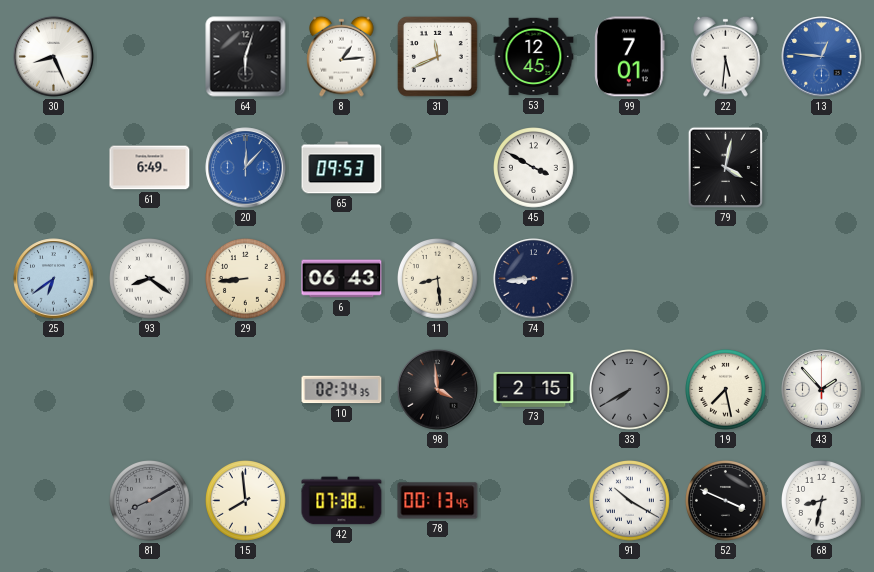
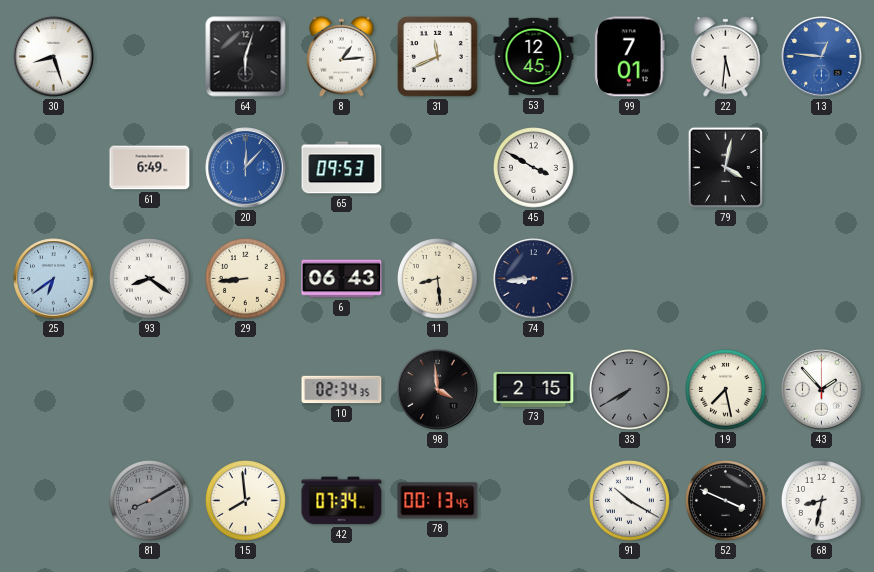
30: 8:26 -> 8:27 (54, 57)
42: 07:38 -> 07:34 (342, 501)
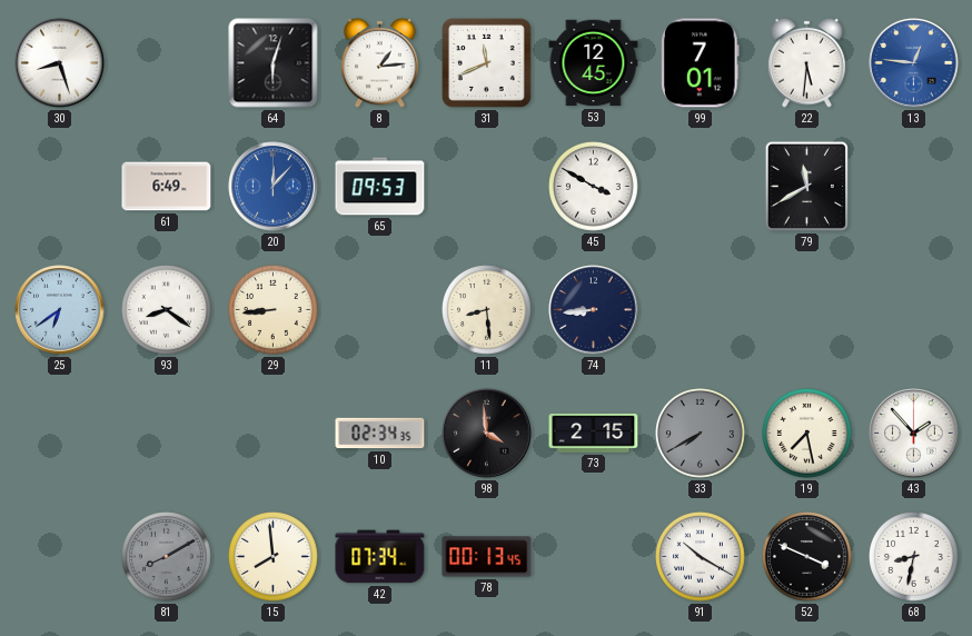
79: 4:02 -> 11:40 (806, 186)
6: 06:43 -> none (342, 279)
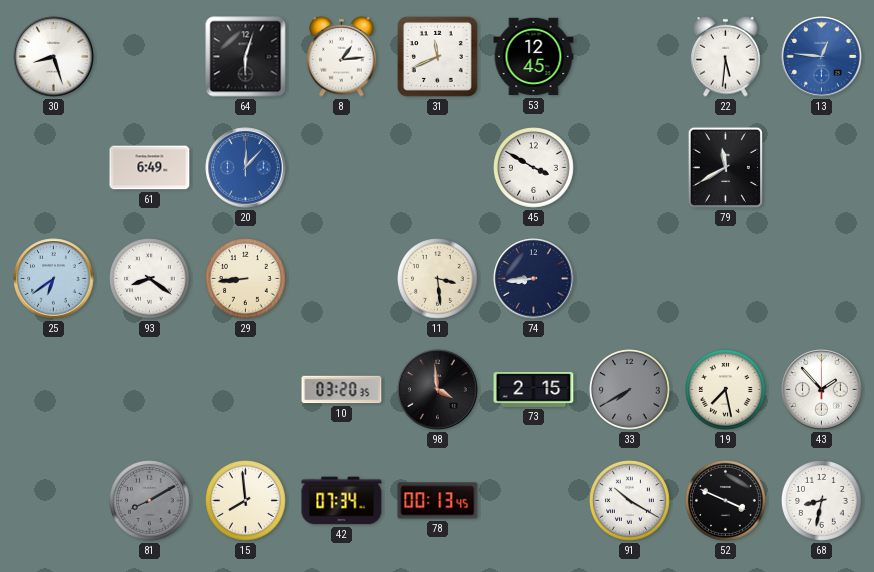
99: 7:01 -> none (701, 63)
65: 09:53 -> none (380, 187)
11: 8:29 -> 3:29 (438, 279)
10: 02:34 -> 03:20 (342, 390)
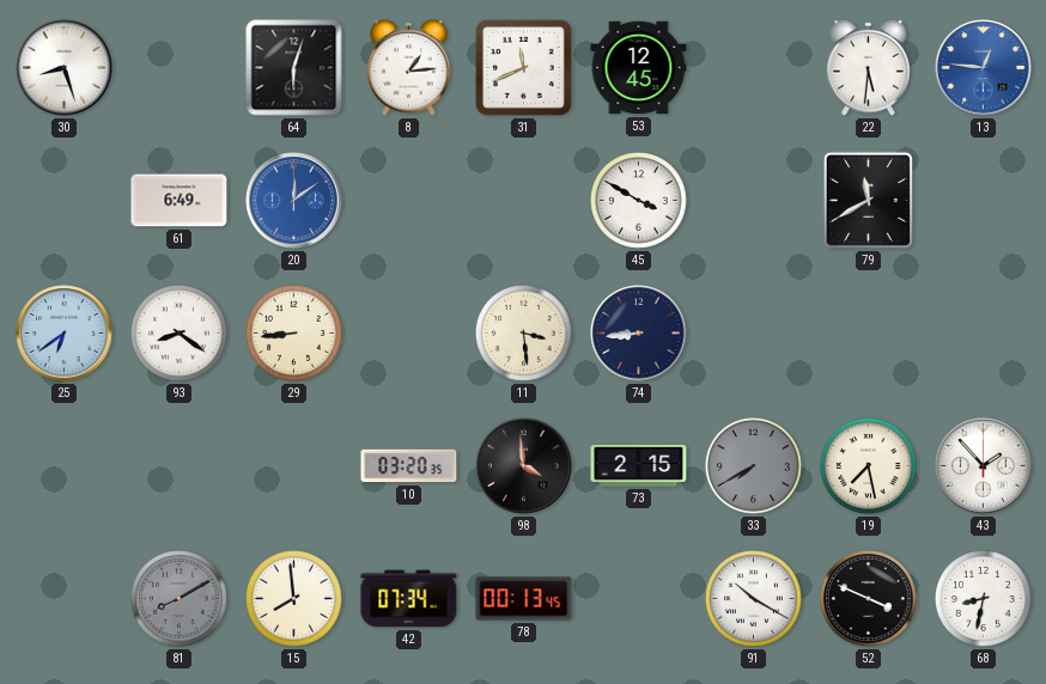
20: 12:07 -> 12:09 (294, 201)
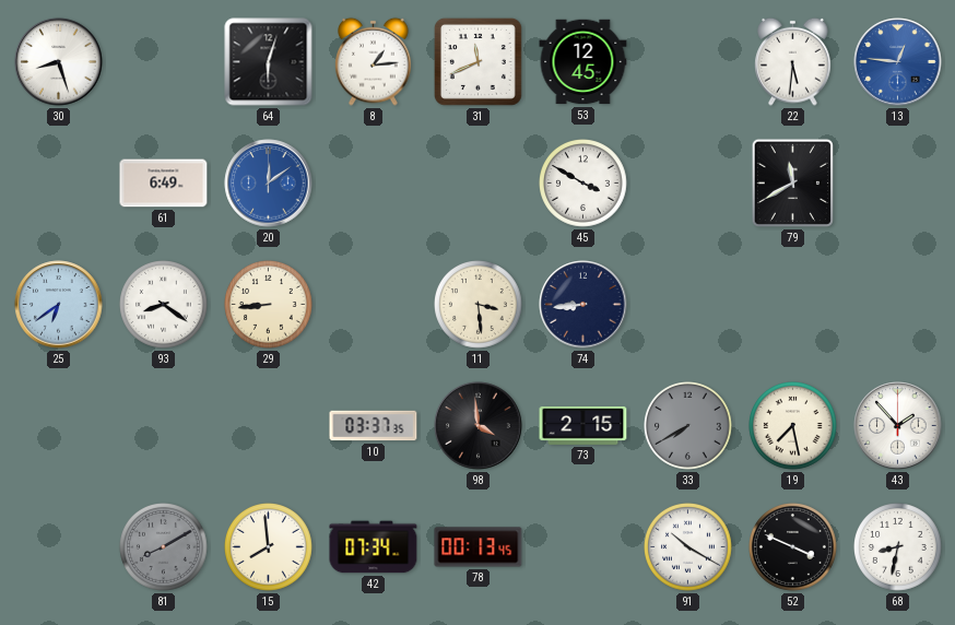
10: 03:20 -> 03:37 (374, 426)
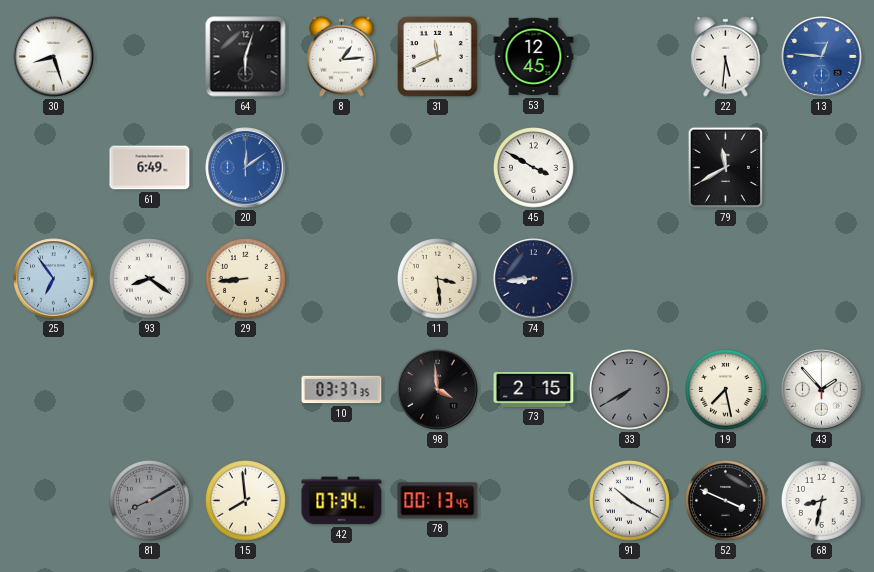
25: 6:39 -> 6:54 (54, 279)
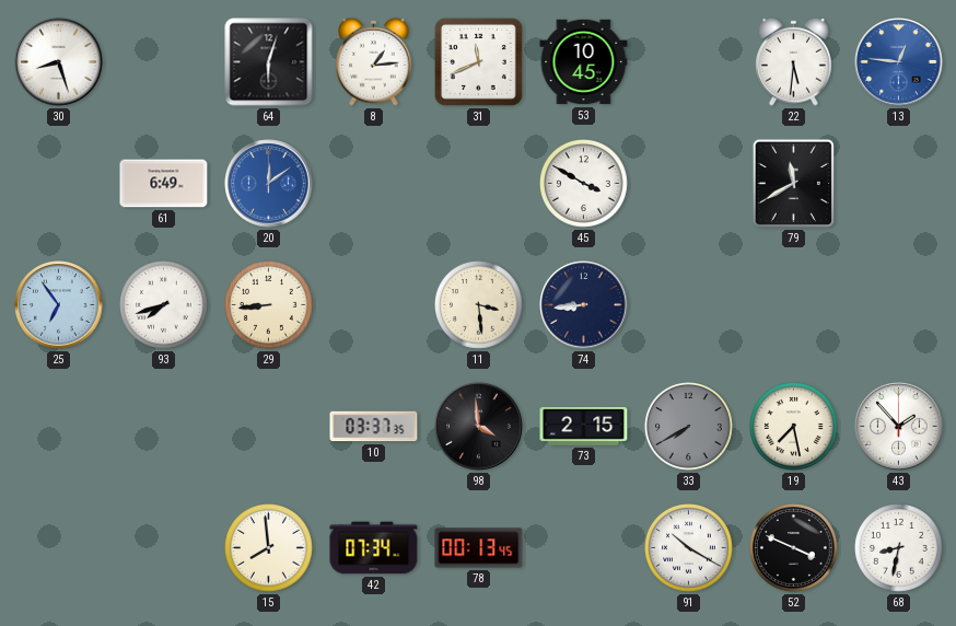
53: 12:45 -> 10:45 (584, 62)
93: 8:21 -> 7:42 (164, 305)
81: 8:10 -> none (150, 501)
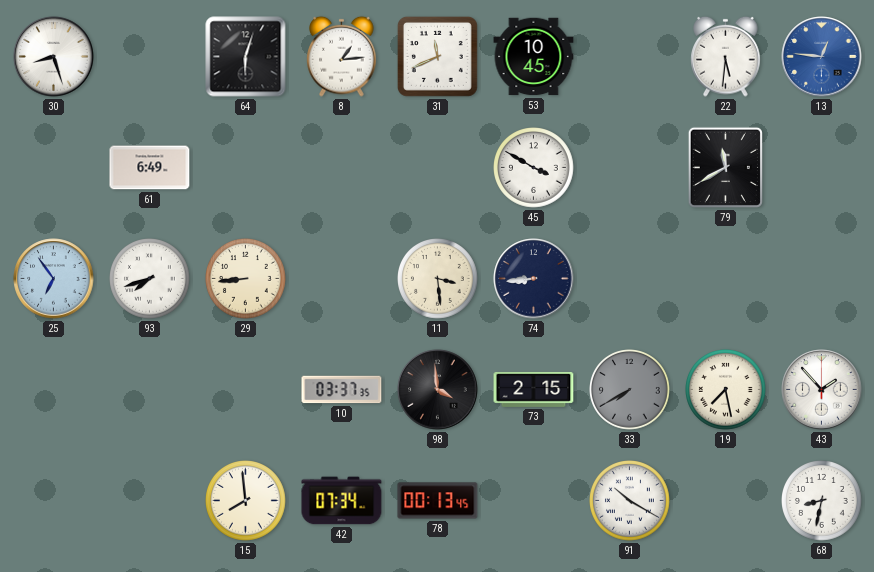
20: 12:09 -> none (269, 184)
52: 3:49 -> none (794, 548)
